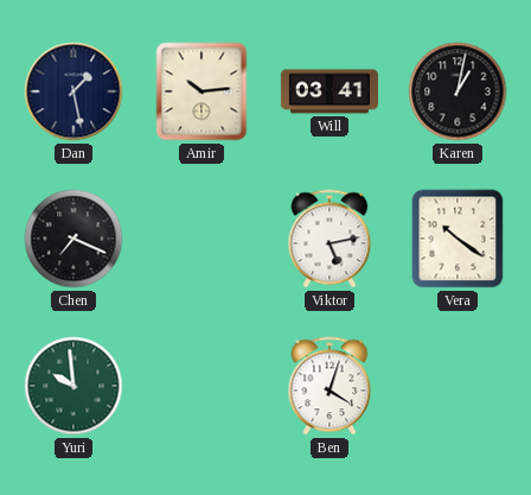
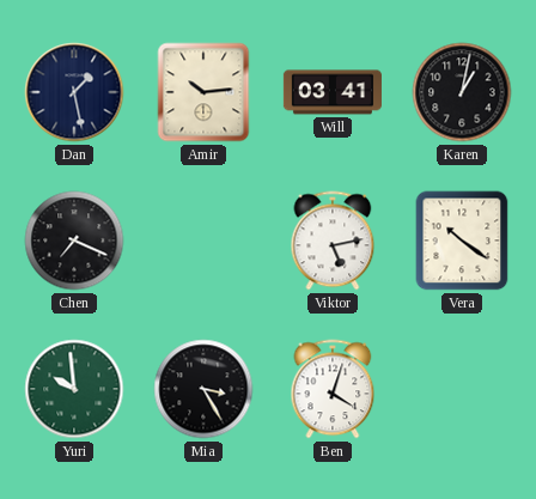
Mia: none -> 3:25 (203, 389)
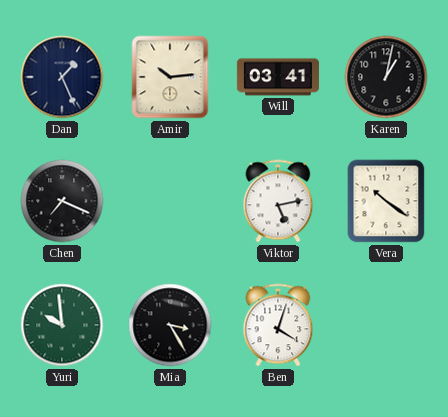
Dan: 1:28 -> 1:26 (62, 77)
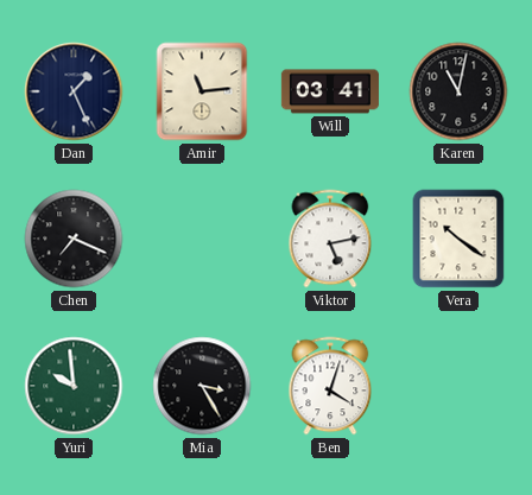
Amir: 10:14 -> 11:14 (202, 91)
Karen: 1:02 -> 11:02 (458, 91)
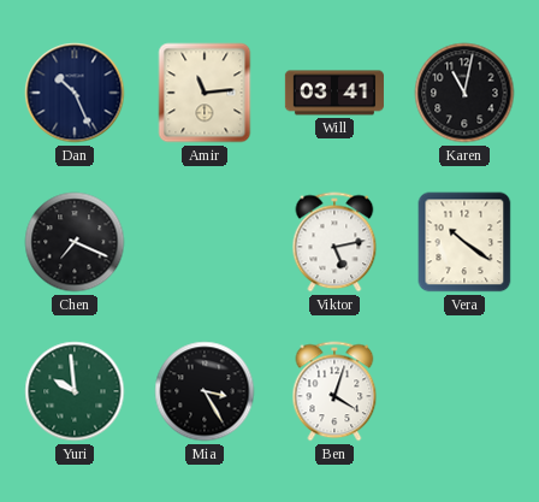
Dan: 1:26 -> 10:26 (75, 93)
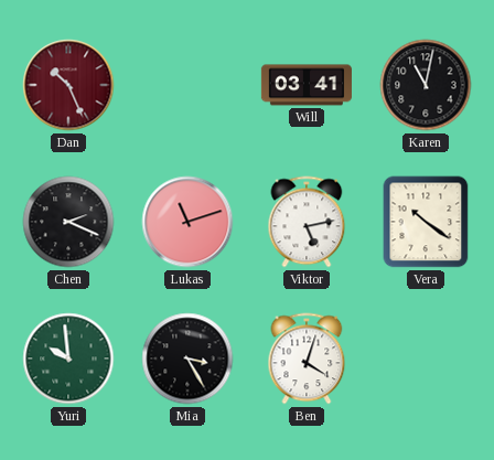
Dan dial: navy -> burgundy (68, 85)
Amir: 11:14 -> none (205, 93)
Chen: 7:19 -> 2:19 (68, 222)
Lukas: none -> 11:12 (187, 222)
